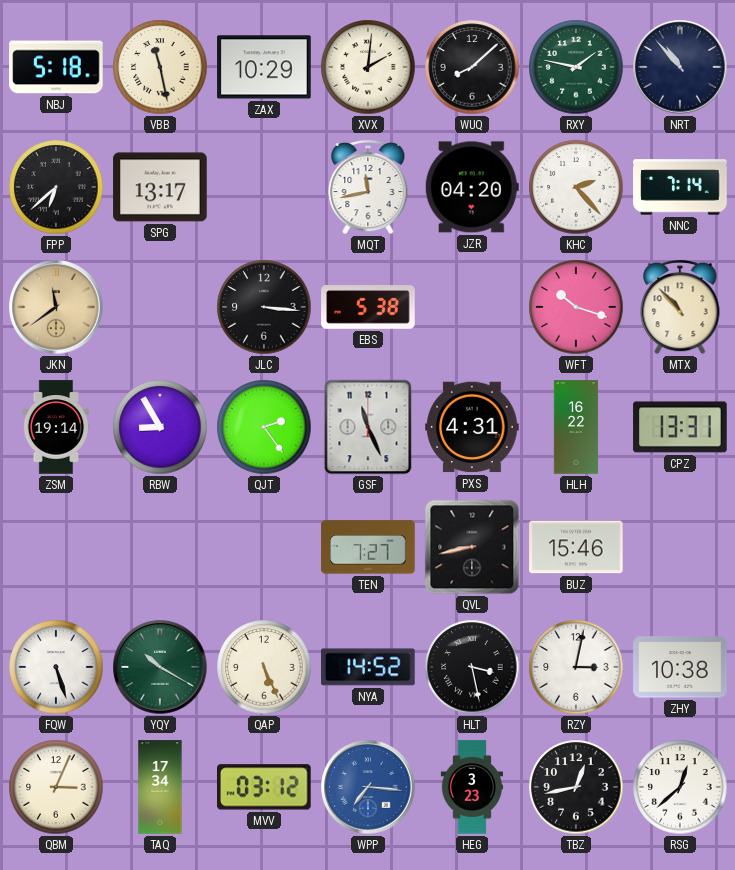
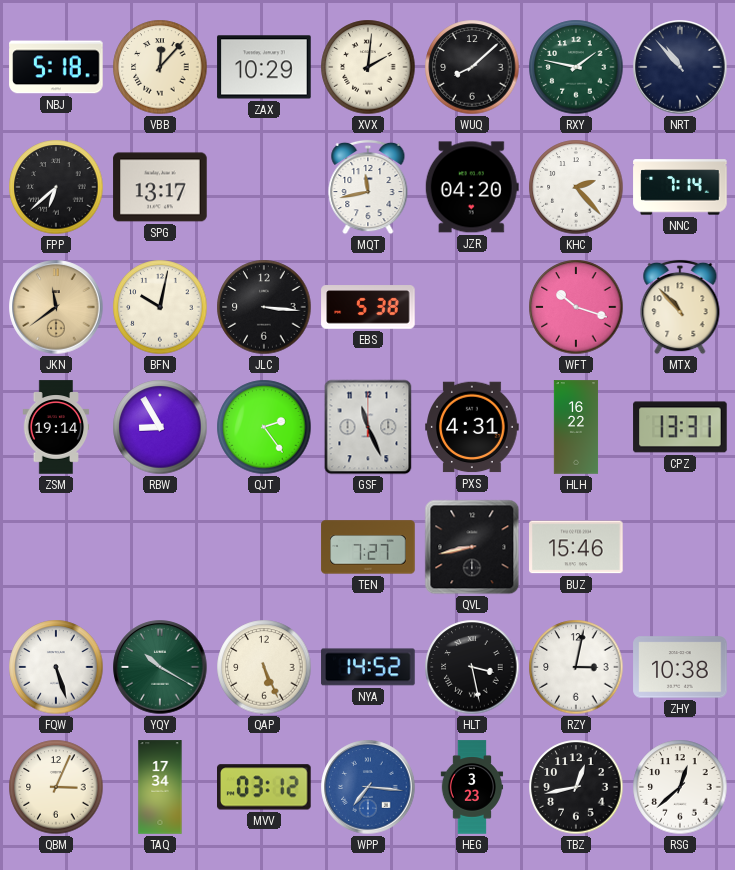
VBB: 11:28 -> 12:07 (160, 67)
BFN: none -> 10:02 (160, 307)
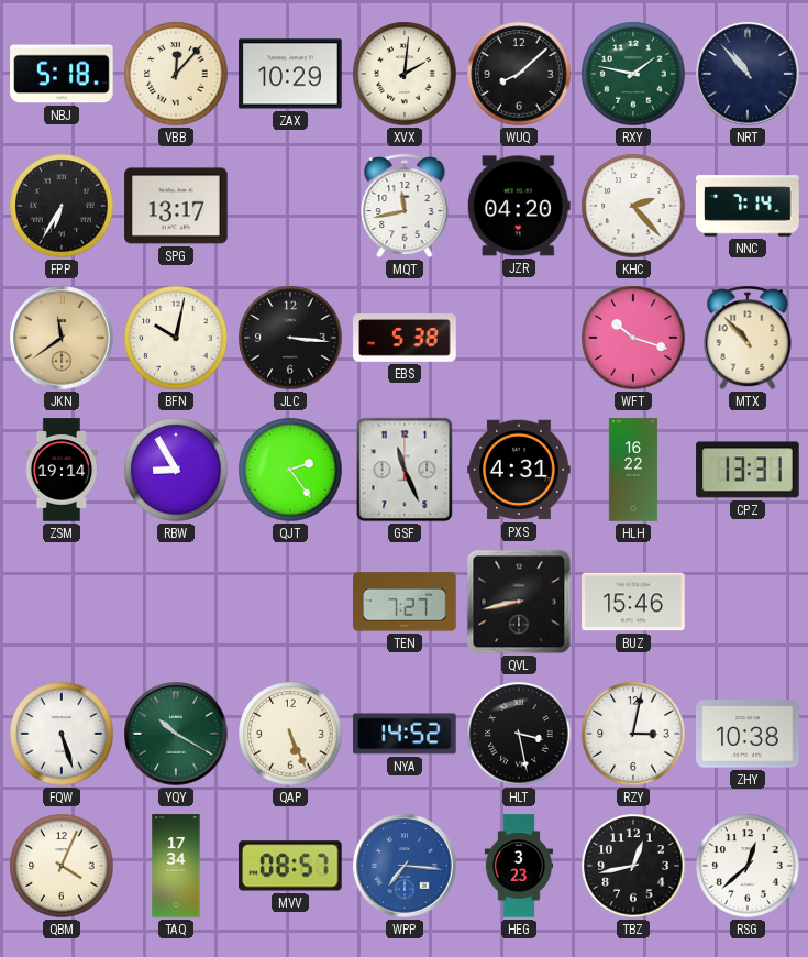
FPP: 6:38 -> 6:35 (62, 206)
QBM: 3:04 -> 4:04 (62, 866)
MVV: 03:12 -> 08:57 (291, 866)
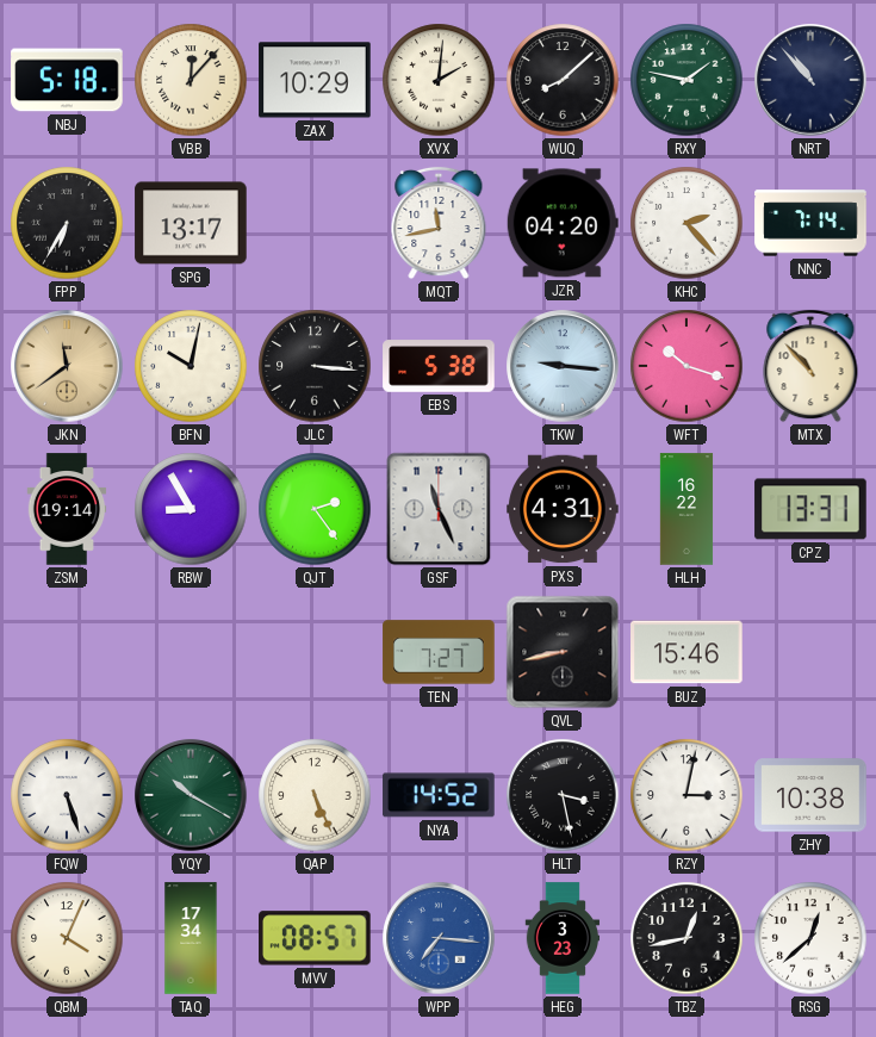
TKW: none -> 9:16 (563, 366)
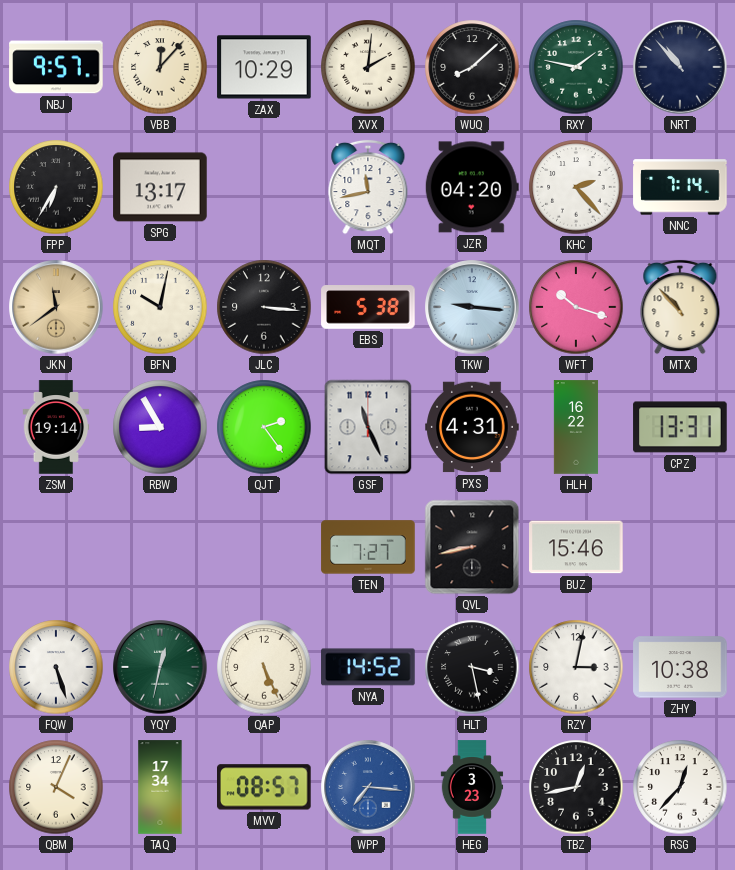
NBJ: 5:18 -> 9:57 (56, 67)
YQY: 10:20 -> 12:32 (160, 667)
RSG: 12:38 -> 12:37 (680, 787)
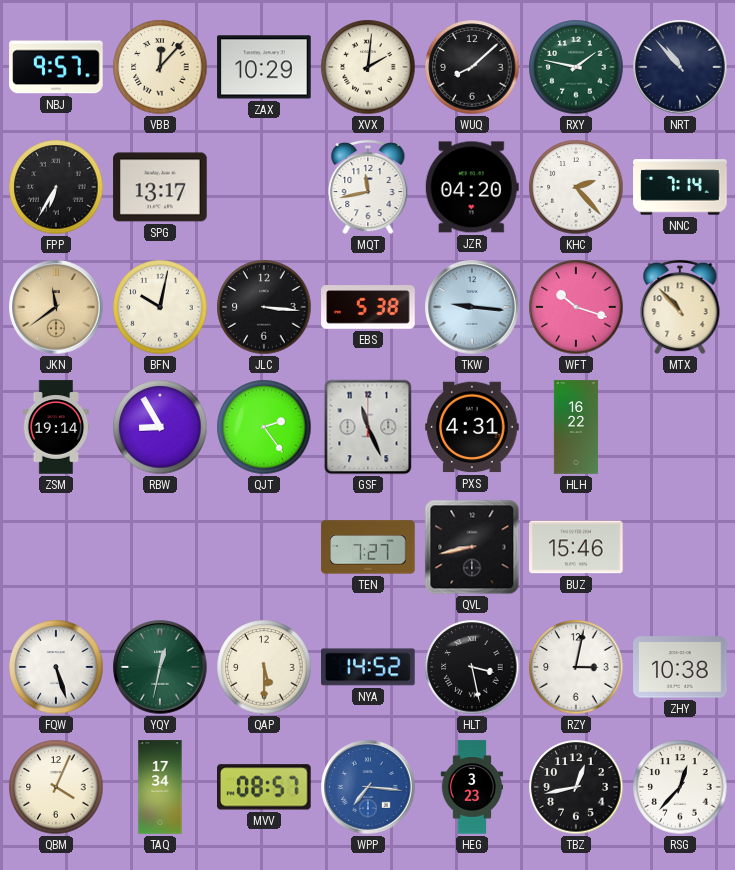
CPZ: 13:31 -> none (680, 427)
QAP: 5:26 -> 5:30 (264, 667)
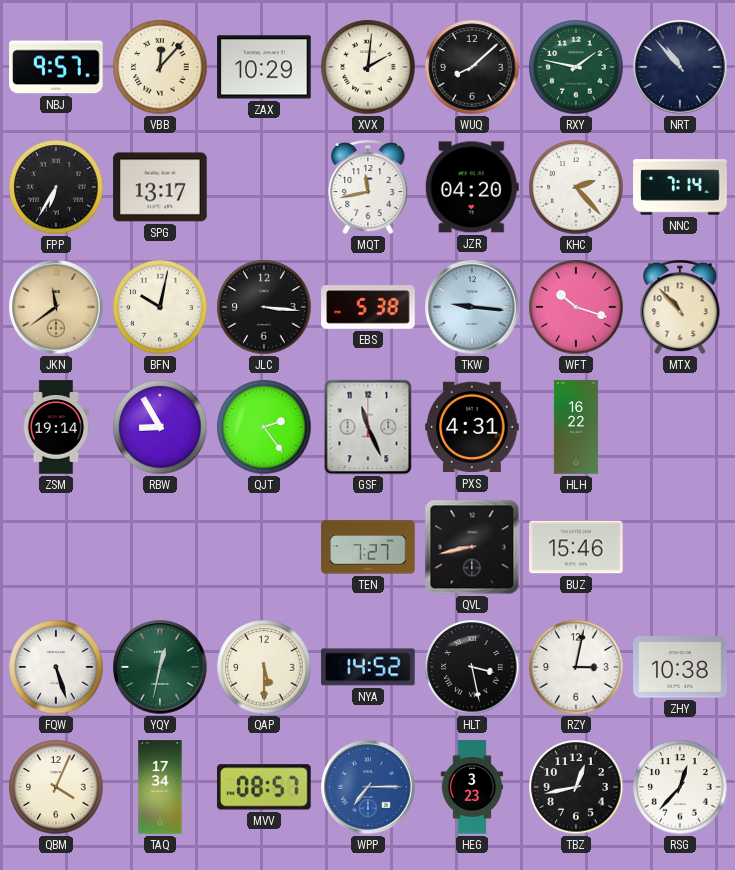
WPP: 7:16 -> 7:15 (368, 787)
